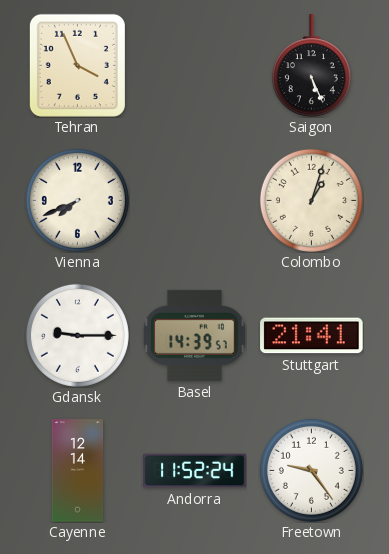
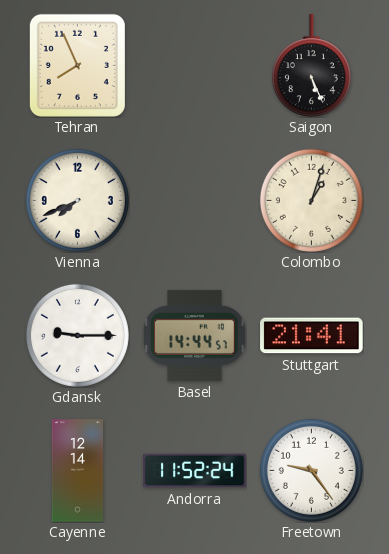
Tehran: 3:56 -> 7:56 (77, 65)
Basel: 14:39 -> 14:44 (195, 335)
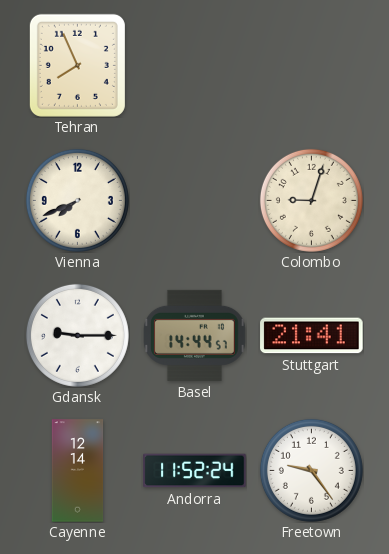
Saigon: 5:26 -> none (311, 66)
Colombo: 1:03 -> 9:03 (311, 200)
